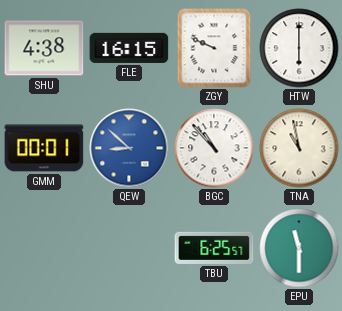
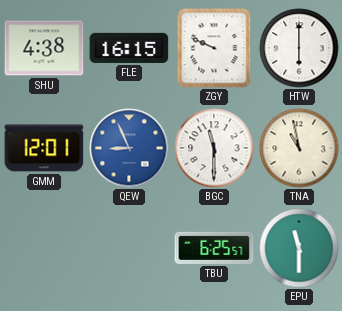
GMM: 00:01 -> 12:01 (44, 148)
QEW: 8:52 -> 8:56 (129, 148)
BGC: 10:53 -> 11:30 (214, 148)
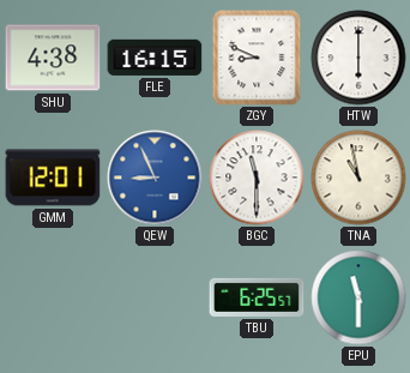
ZGY: 9:49 -> 8:49 (257, 58)
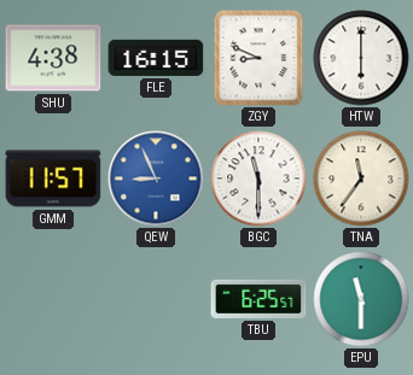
GMM: 12:01 -> 11:57 (53, 178)
TNA: 10:58 -> 11:36 (361, 178)
